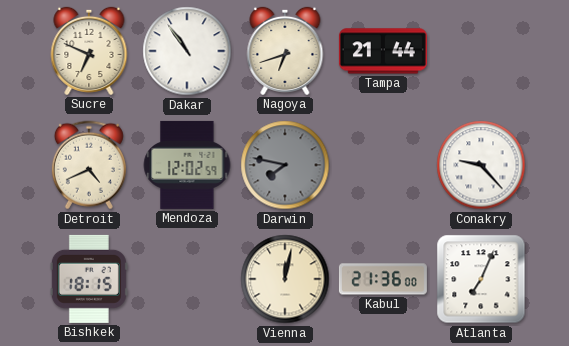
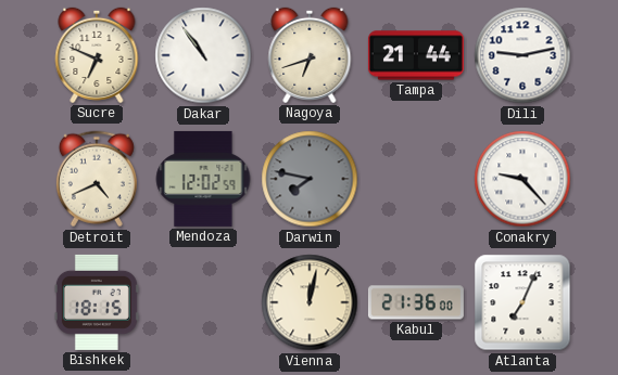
Dili: none -> 9:13 (522, 55)
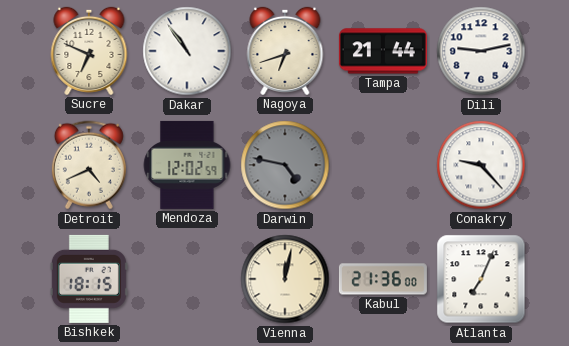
Darwin: 7:47 -> 4:47 (285, 165)
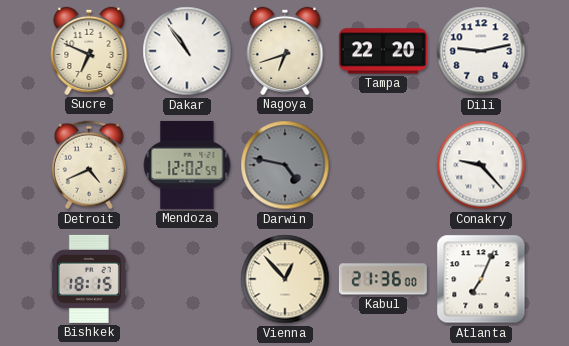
Tampa: 21:44 -> 22:20 (383, 51)
Vienna: 12:02 -> 12:53 (285, 279)
